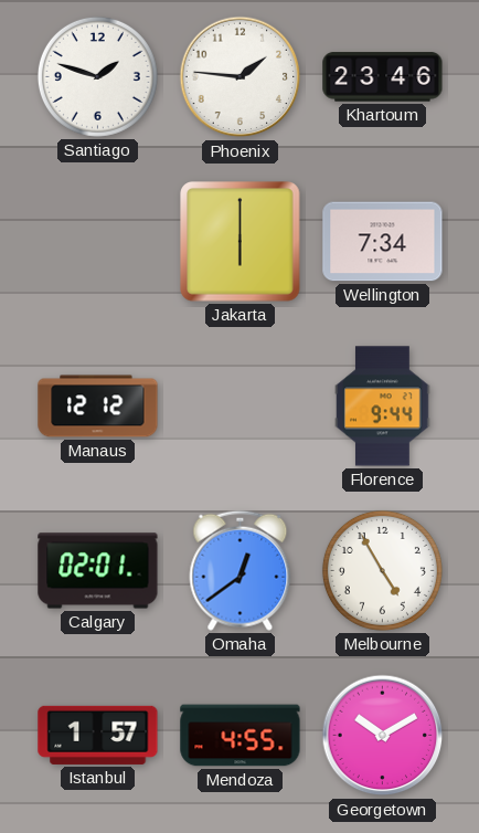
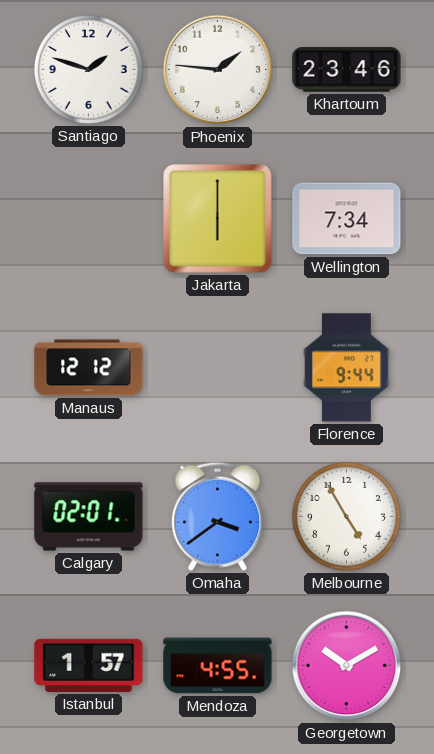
Omaha: 12:39 -> 3:39 (218, 516)
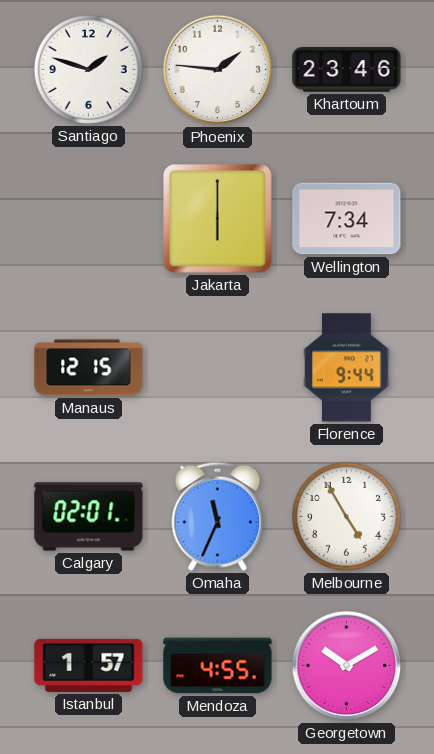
Manaus: 12:12 -> 12:15 (89, 368)
Omaha: 3:39 -> 11:34 (218, 516)
